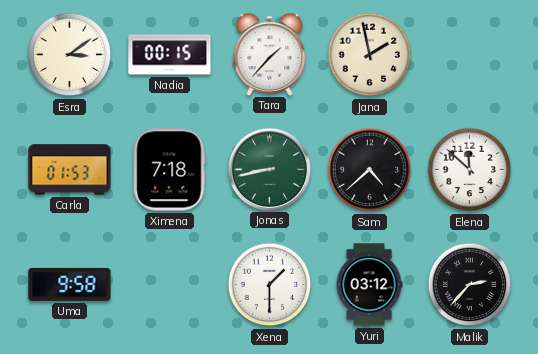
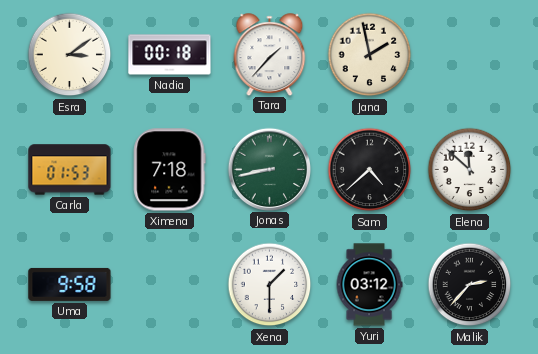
Nadia: 00:15 -> 00:18 (170, 55)
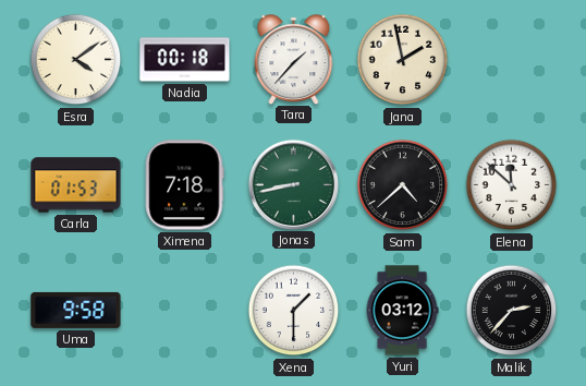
Esra: 3:09 -> 4:09 (76, 60)
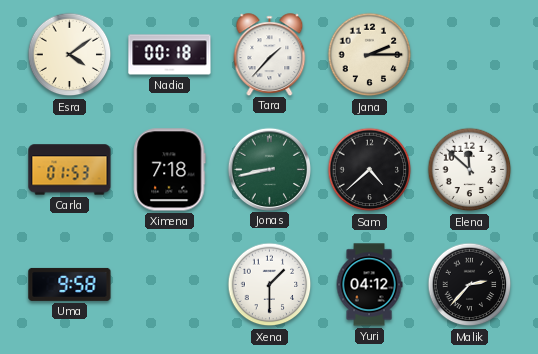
Jana: 1:58 -> 2:15 (370, 55)
Yuri: 03:12 -> 04:12 (369, 285)
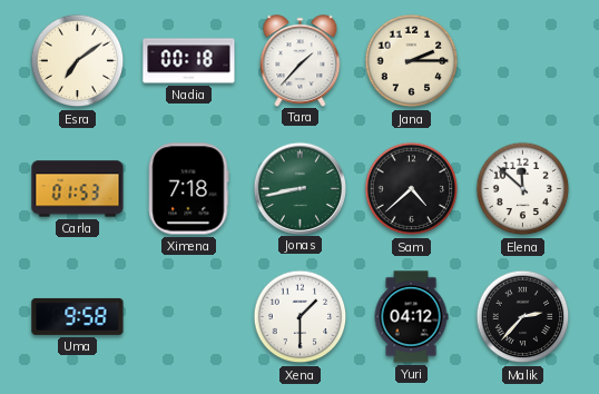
Esra: 4:09 -> 7:09 (78, 61)
